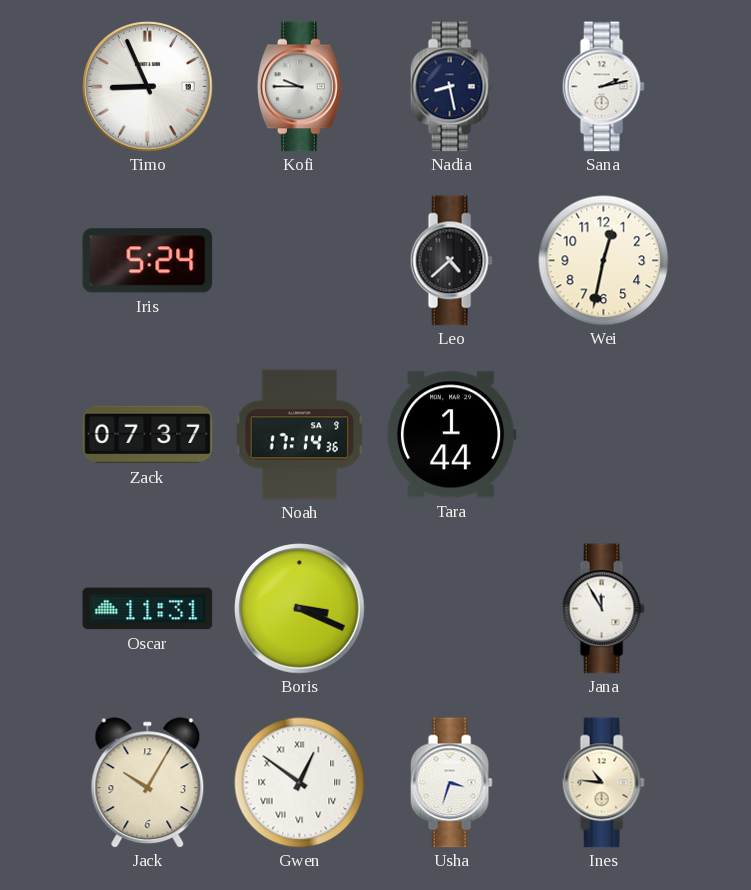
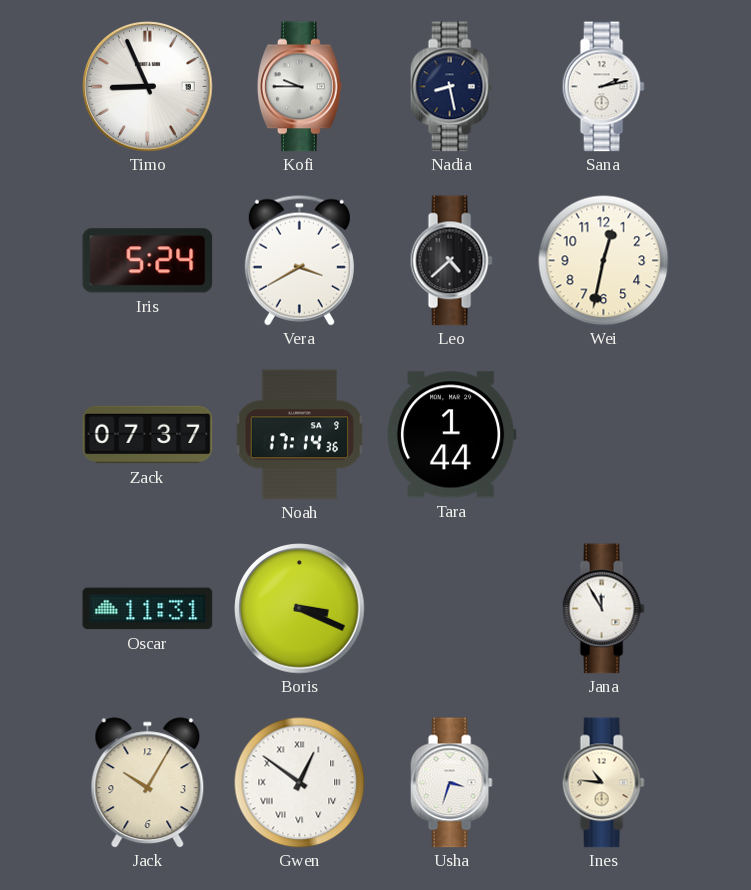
Vera: none -> 3:40 (299, 260)
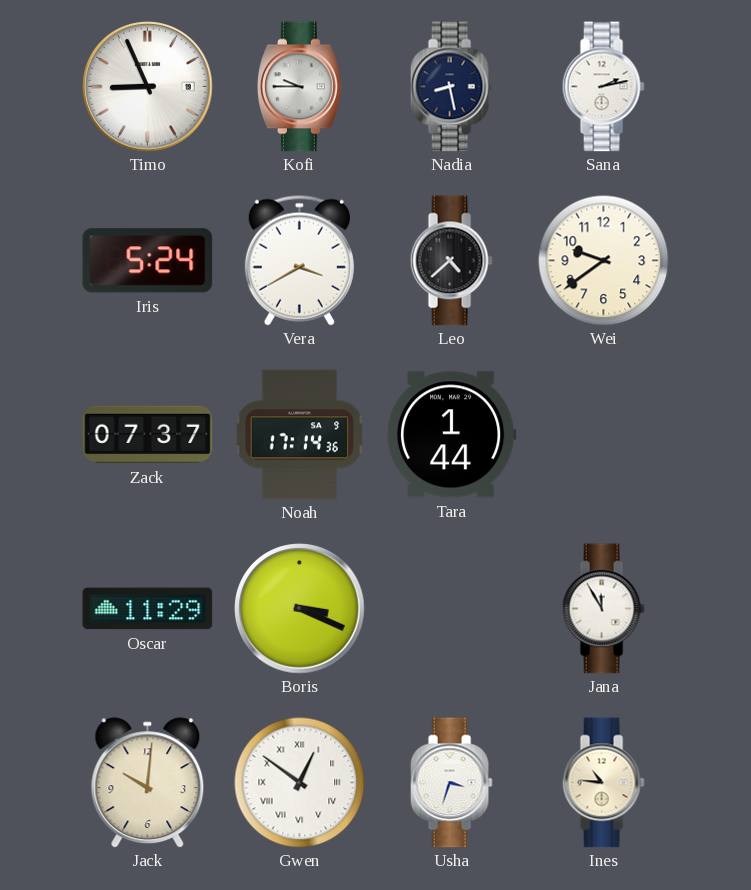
Wei: 12:32 -> 9:39 (604, 261)
Oscar: 11:31 -> 11:29 (148, 609)
Jack: 10:05 -> 10:01 (148, 783)
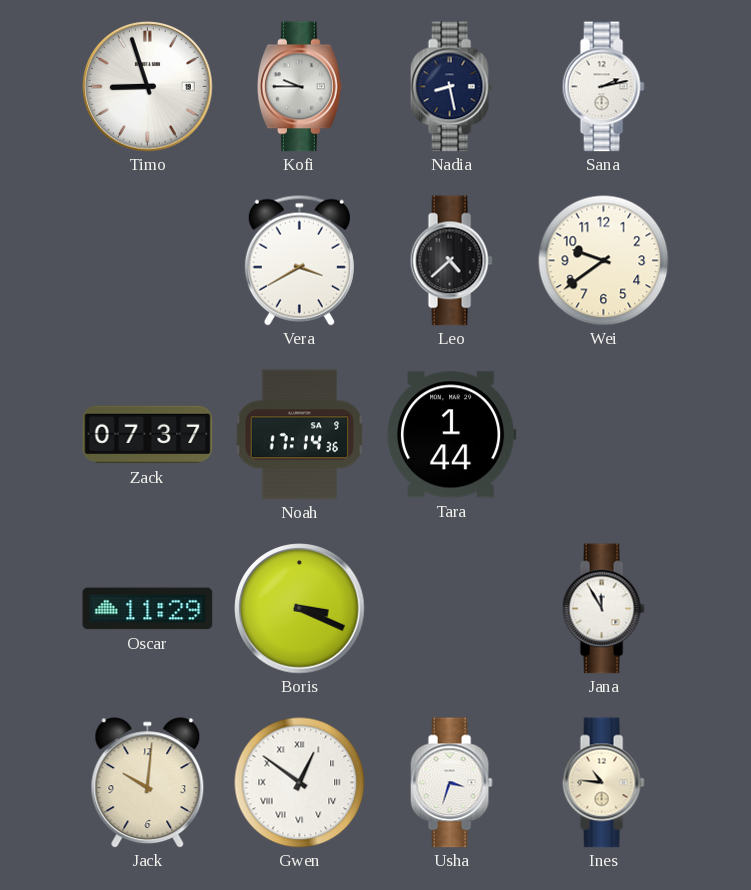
Timo: 8:56 -> 8:57 (148, 87)
Iris: 5:24 -> none (148, 261)
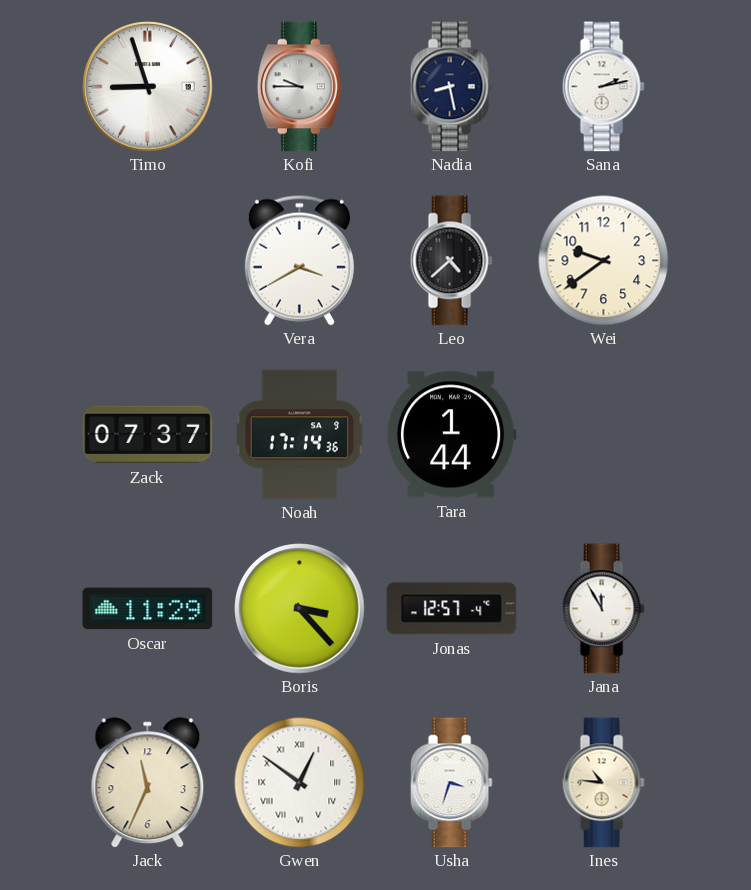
Boris: 3:19 -> 3:23 (300, 609)
Jonas: none -> 12:57 (452, 609)
Jack: 10:01 -> 11:34 (148, 783)
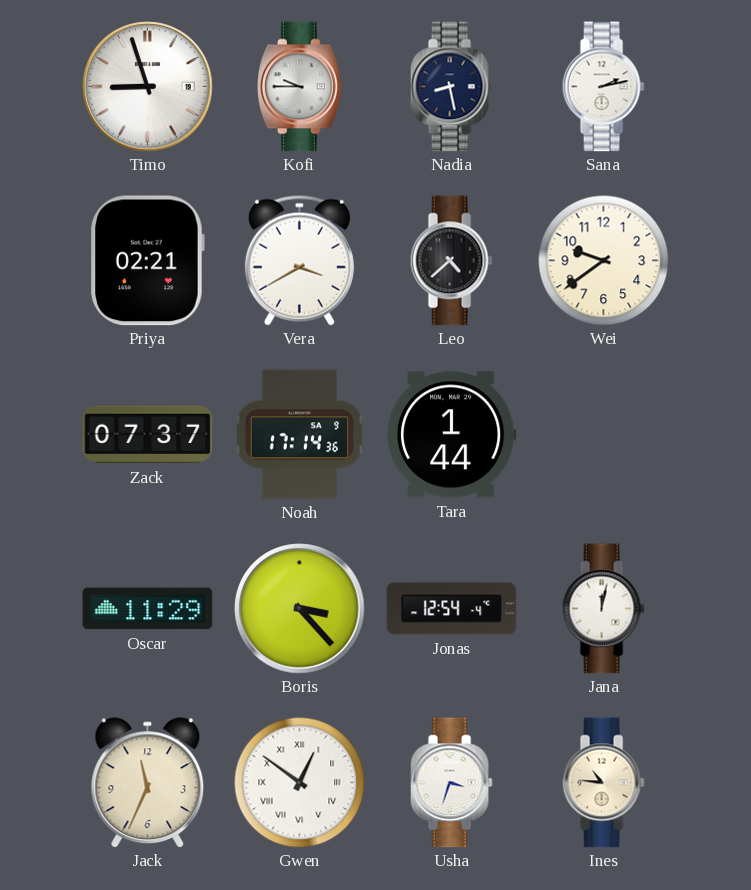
Priya: none -> 02:21 (147, 261)
Jonas: 12:57 -> 12:54 (452, 609)
Jana: 11:55 -> 12:02 (603, 609)
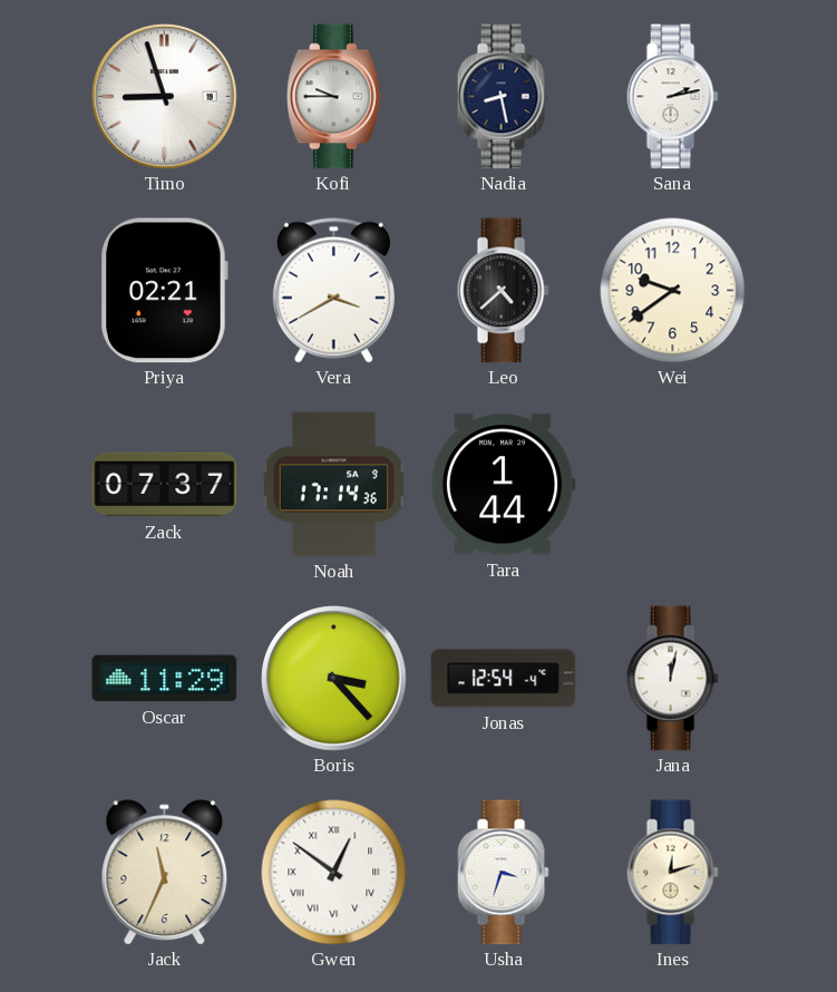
Ines: 10:46 -> 12:12 (672, 873)
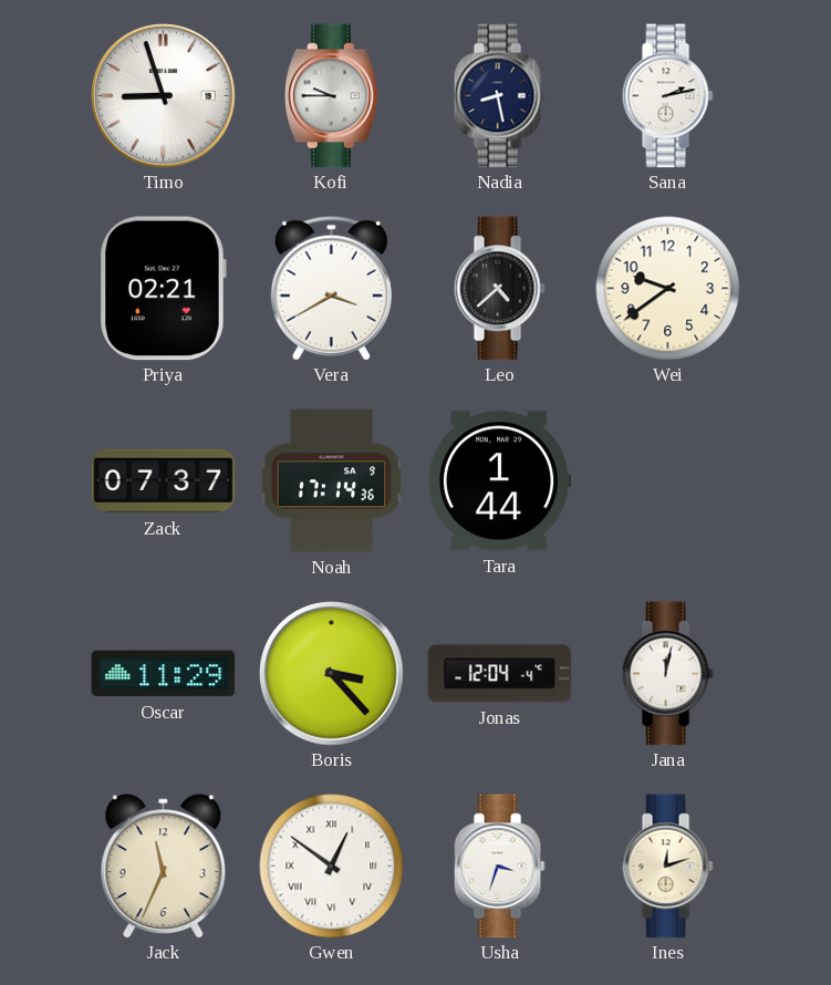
Jonas: 12:54 -> 12:04 (500, 674)
